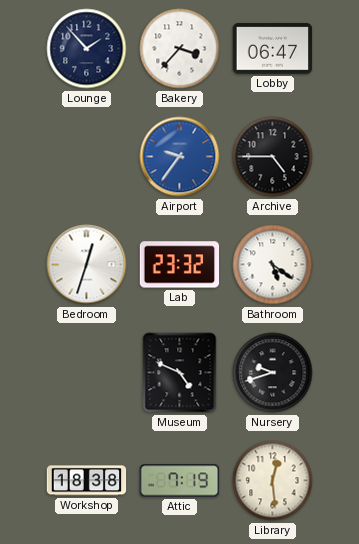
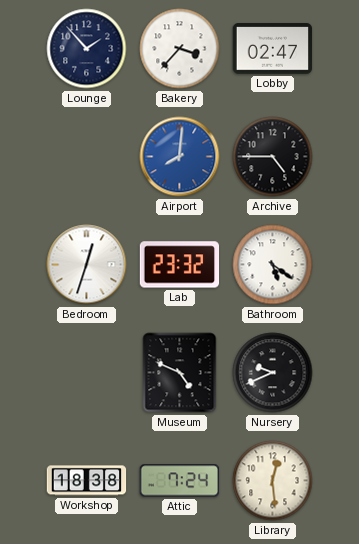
Lobby: 06:47 -> 02:47 (273, 49)
Airport: 9:36 -> 8:01 (180, 157)
Nursery: 9:42 -> 9:41 (273, 373)
Attic: 7:19 -> 7:24 (180, 481)
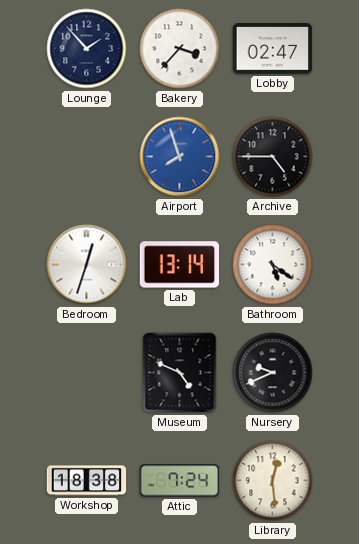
Airport: 8:01 -> 7:57 (180, 157)
Lab: 23:32 -> 13:14 (180, 265)
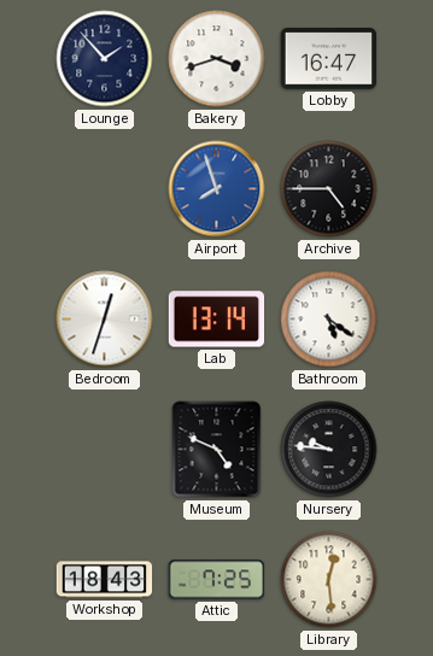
Bakery: 3:37 -> 3:42 (217, 59)
Lobby: 02:47 -> 16:47 (329, 59)
Nursery: 9:41 -> 9:46 (329, 450)
Workshop: 18:38 -> 18:43 (105, 580)
Attic: 7:24 -> 7:25 (217, 580)
